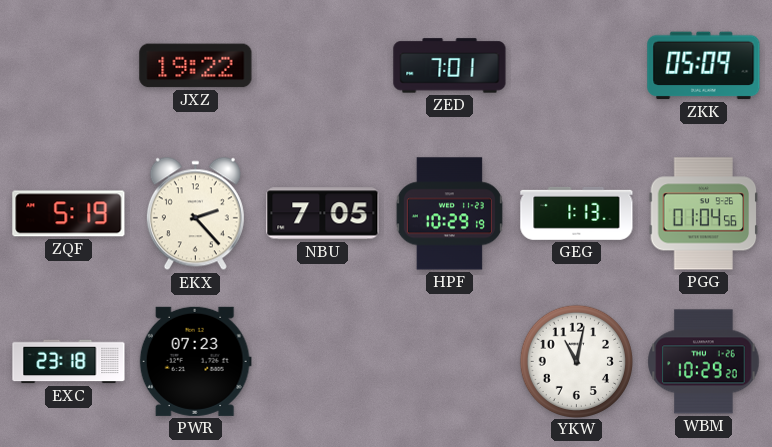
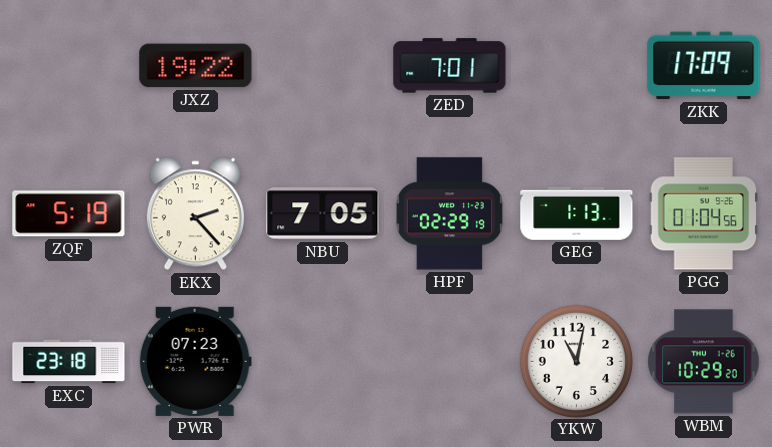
ZKK: 05:09 -> 17:09 (704, 66)
HPF: 10:29 -> 02:29 (449, 214)
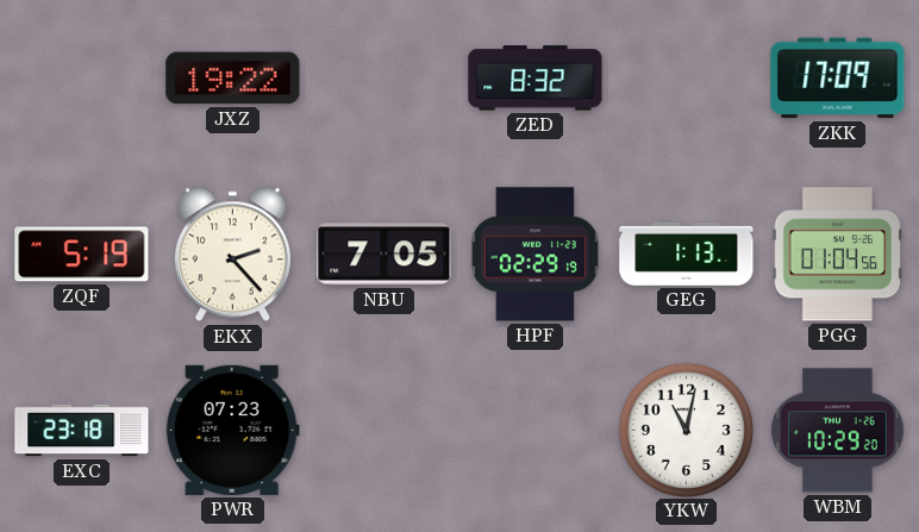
ZED: 7:01 -> 8:32 (536, 79)
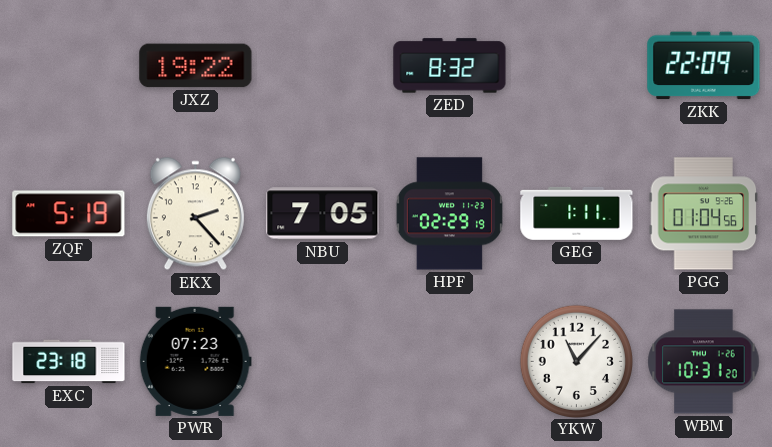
ZKK: 17:09 -> 22:09 (704, 66)
GEG: 1:13 -> 1:11 (577, 213)
YKW: 11:02 -> 11:07 (576, 361)
WBM: 10:29 -> 10:31 (704, 362)
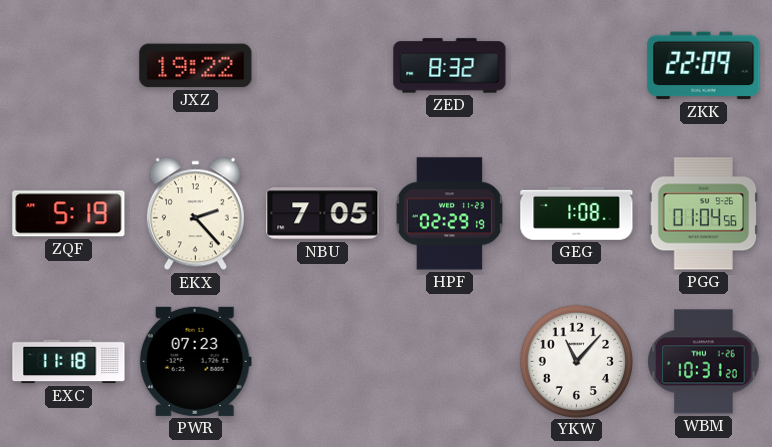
GEG: 1:11 -> 1:08 (577, 213)
EXC: 23:18 -> 11:18 (69, 362)
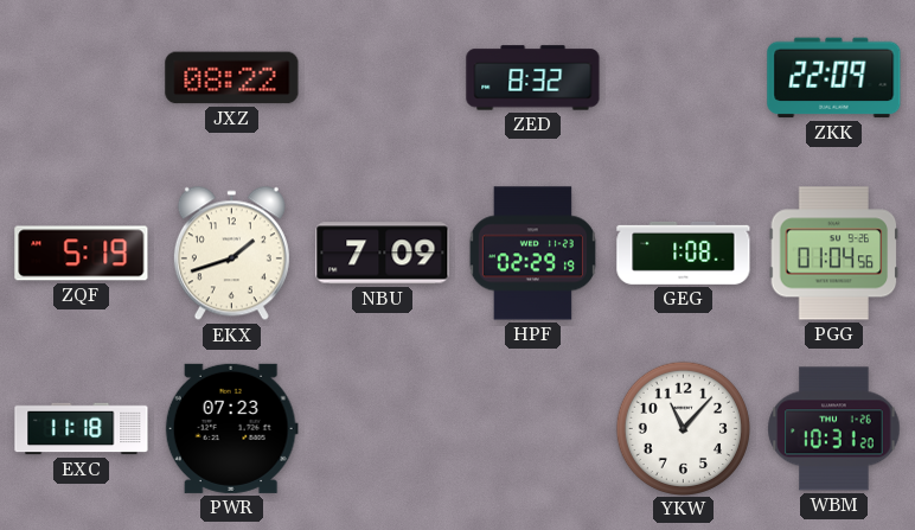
JXZ: 19:22 -> 08:22 (232, 78)
EKX: 2:23 -> 1:42 (231, 254)
NBU: 7:05 -> 7:09 (383, 254)
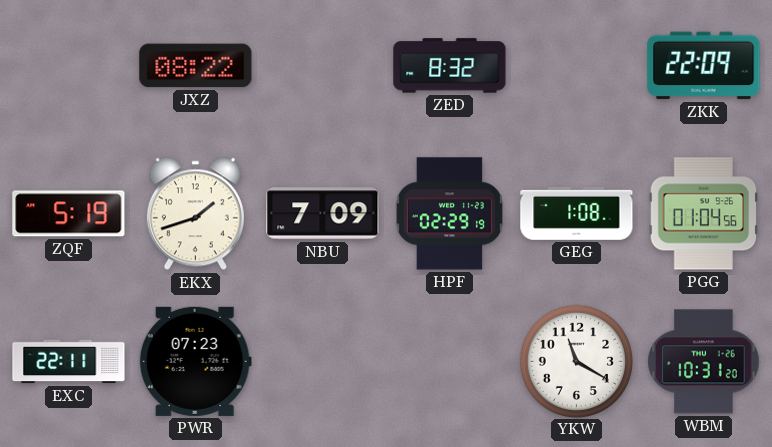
EXC: 11:18 -> 22:11 (69, 362)
YKW: 11:07 -> 11:20 (576, 361)
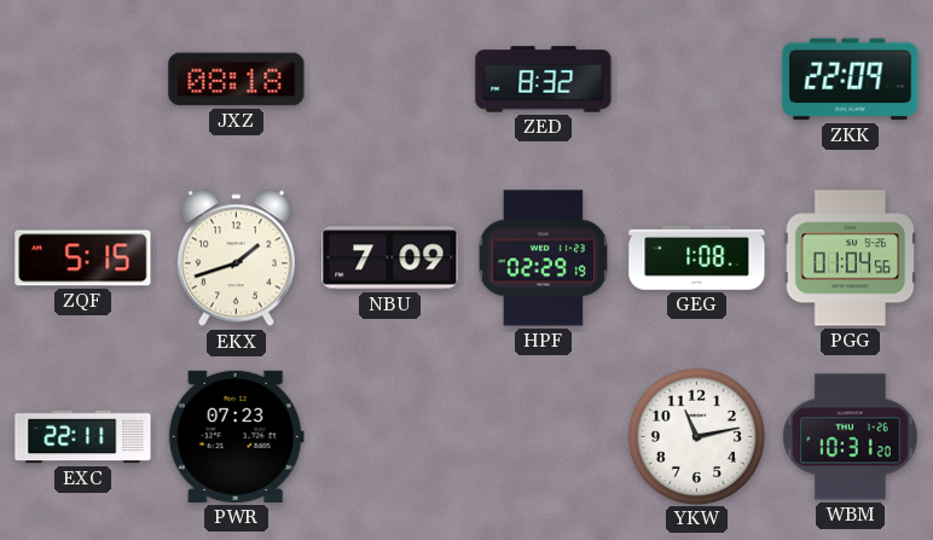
JXZ: 08:22 -> 08:18 (237, 80)
ZQF: 5:19 -> 5:15 (83, 259)
YKW: 11:20 -> 11:13 (696, 436)
